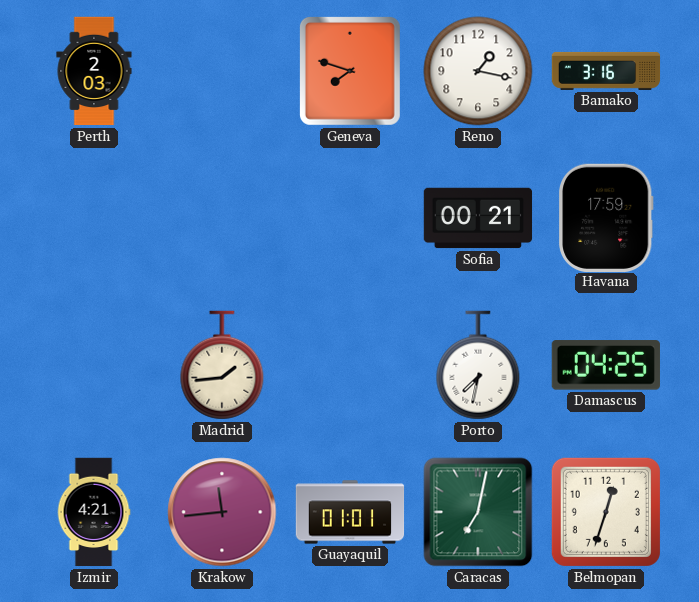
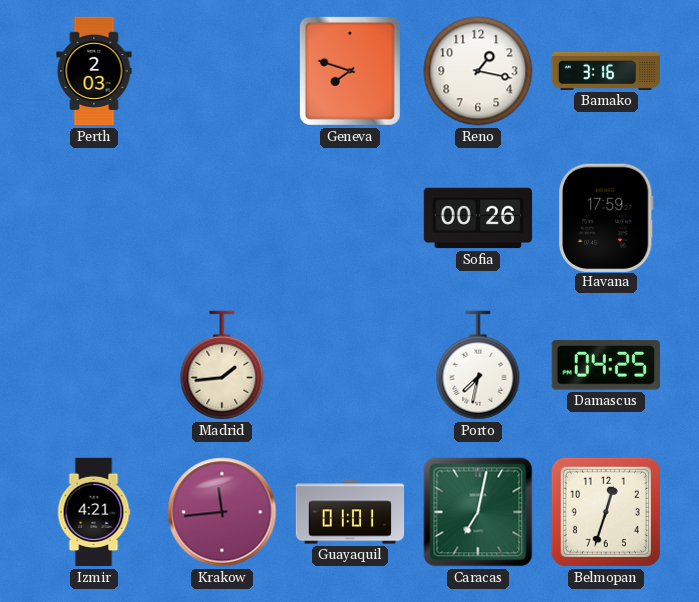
Sofia: 00:21 -> 00:26 (478, 218)
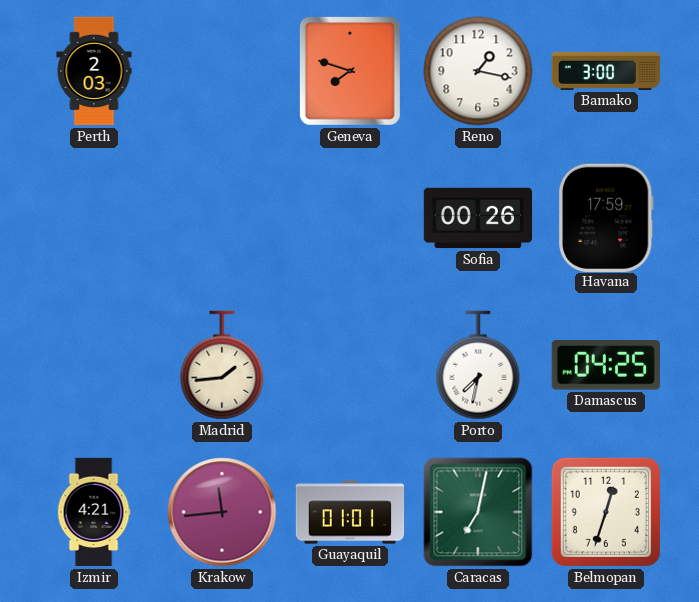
Bamako: 3:16 -> 3:00 (606, 71)
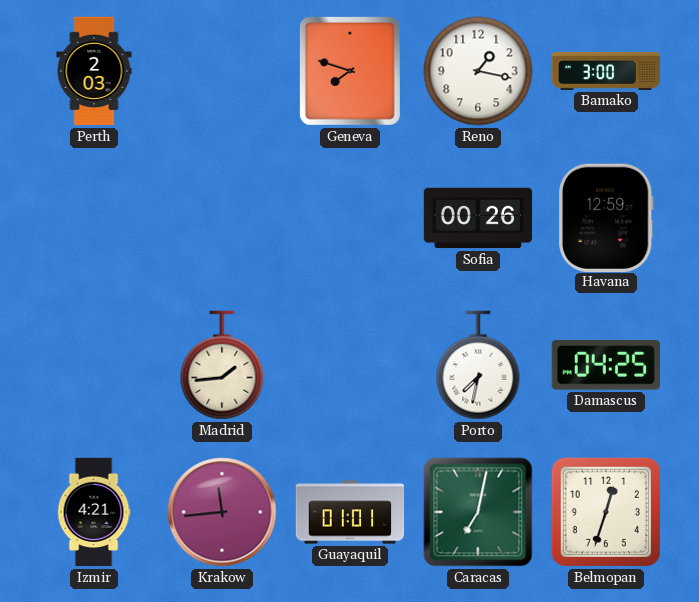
Havana: 17:59 -> 12:59 (607, 217)
